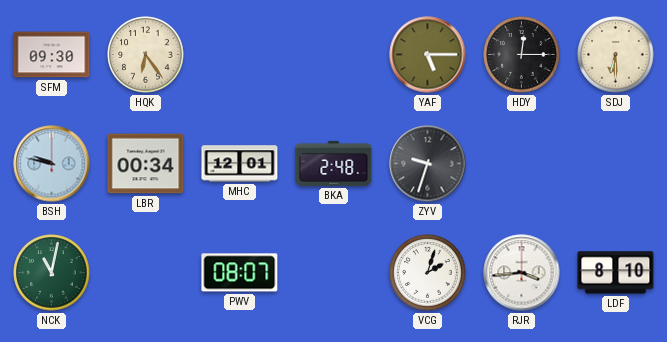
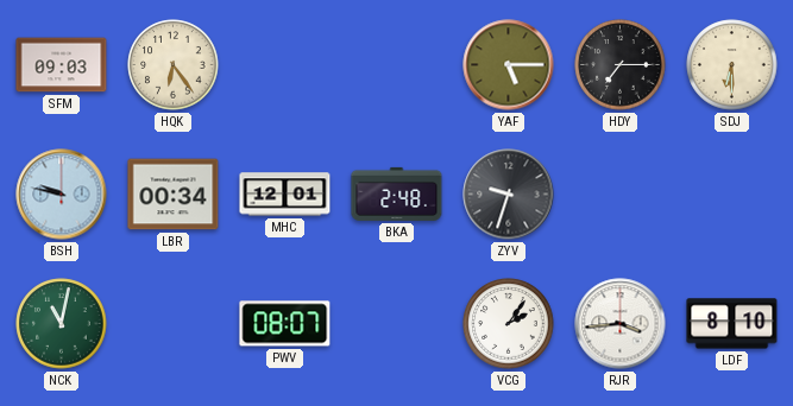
SFM: 09:30 -> 09:03 (62, 65)
HDY: 12:15 -> 7:15 (621, 65)
VCG: 2:03 -> 2:06 (509, 324)
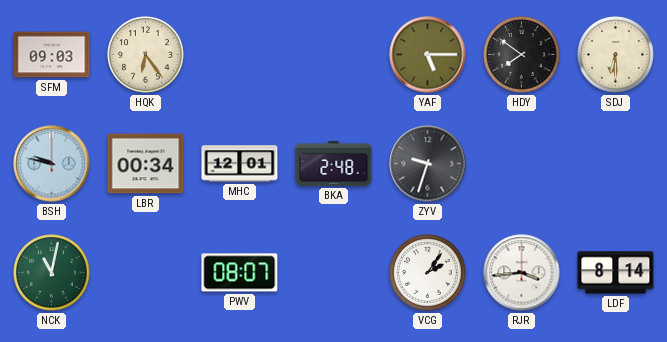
HDY: 7:15 -> 7:51 (522, 55)
LDF: 8:10 -> 8:14 (616, 273)
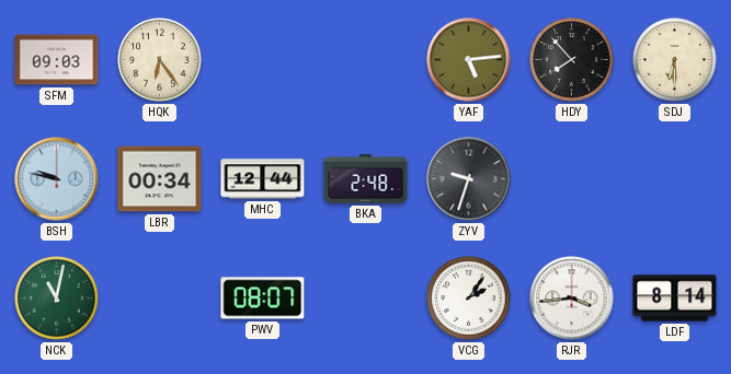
YAF: 5:15 -> 5:14 (469, 60)
HDY: 7:51 -> 7:53 (572, 60)
MHC: 12:01 -> 12:44 (263, 179)
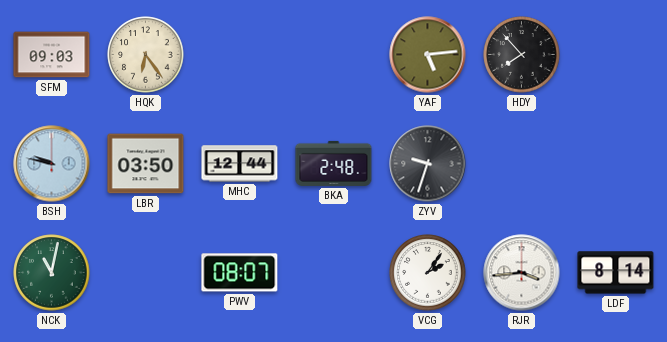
SDJ: 6:30 -> none (675, 60)
LBR: 00:34 -> 03:50 (146, 164)
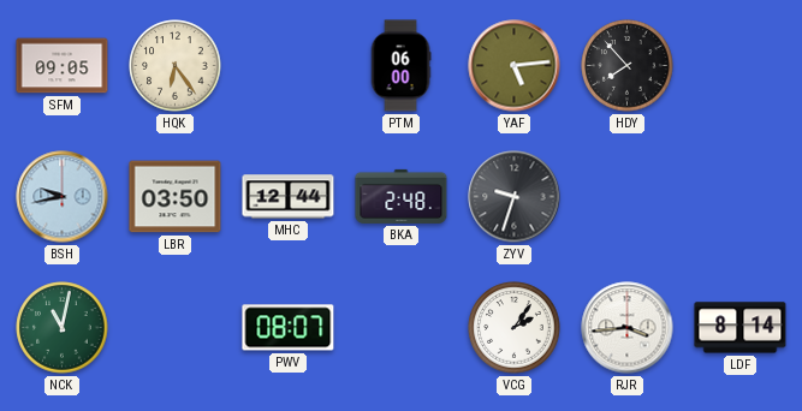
SFM: 09:03 -> 09:05 (63, 66)
PTM: none -> 06:00 (400, 66)
BSH: 9:47 -> 9:43 (63, 197)
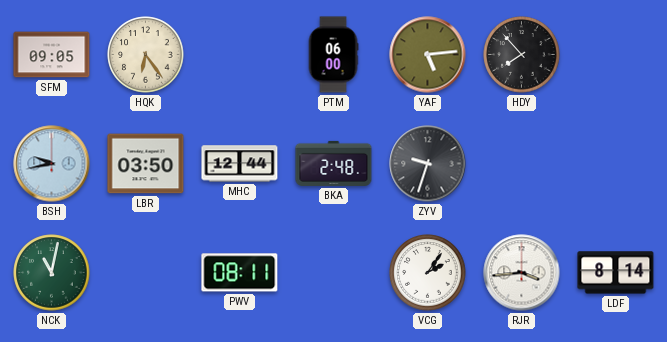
PWV: 08:07 -> 08:11 (240, 273)
